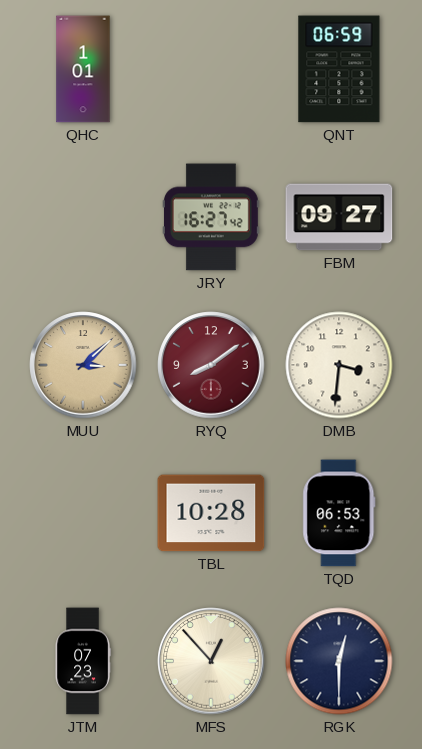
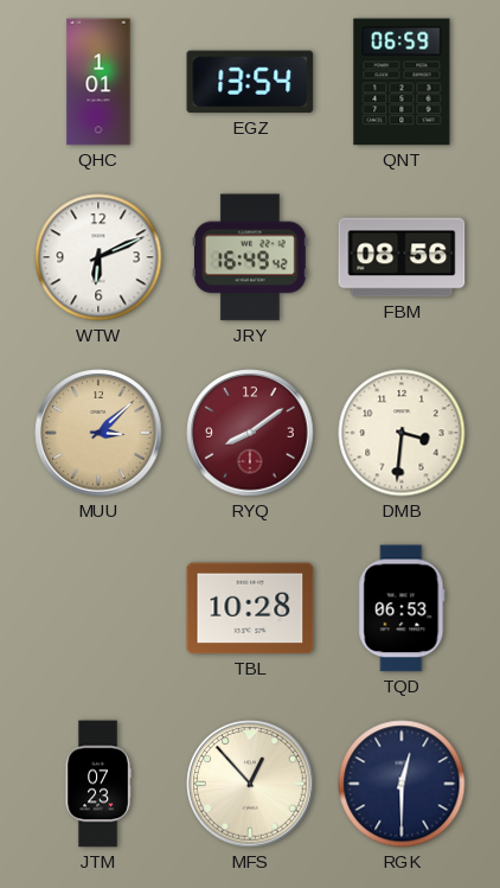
EGZ: none -> 13:54 (250, 82)
WTW: none -> 6:11 (98, 257)
JRY: 16:27 -> 16:49 (250, 257)
FBM: 09:27 -> 08:56 (402, 257)
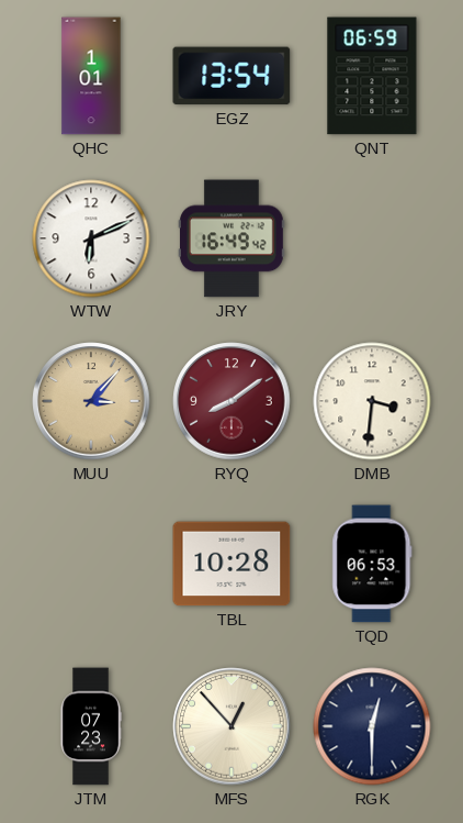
FBM: 08:56 -> none (402, 257)
MUU: 3:08 -> 3:07 (91, 401)
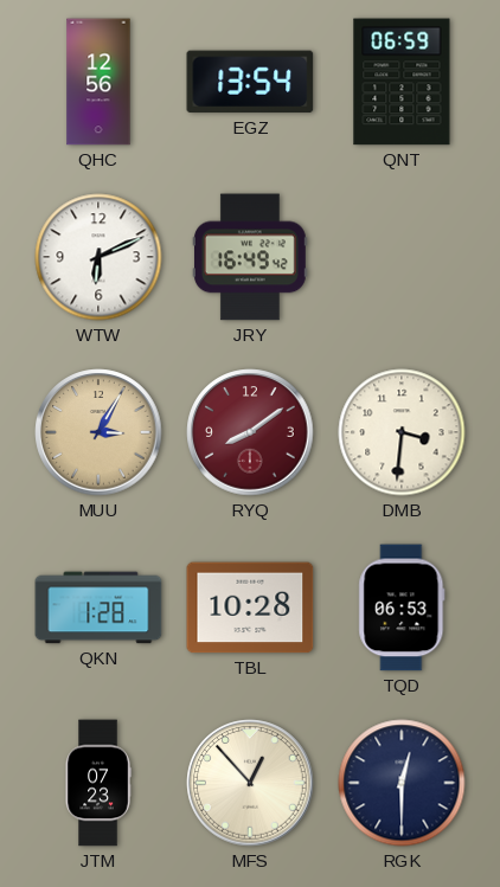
QHC: 1:01 -> 12:56 (98, 82)
MUU: 3:07 -> 3:05 (98, 432)
QKN: none -> 1:28 (98, 608)
